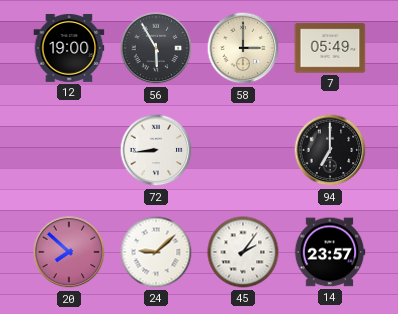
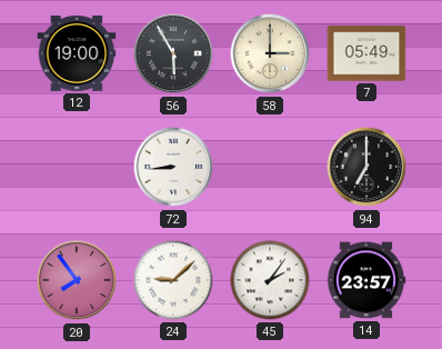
20: 7:52 -> 7:54 (77, 280)
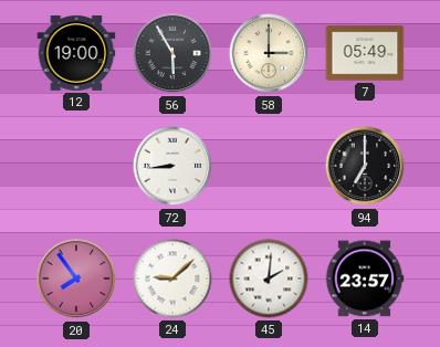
45: 2:06 -> 2:01 (269, 278)
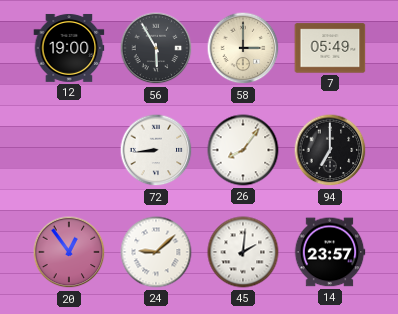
26: none -> 8:06 (243, 150)
20: 7:54 -> 12:54 (69, 252)
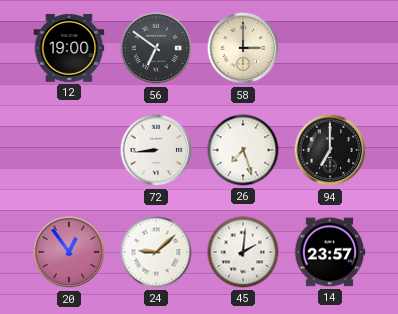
56: 5:55 -> 6:51 (156, 48)
7: 05:49 -> none (330, 48)
26: 8:06 -> 7:27 (243, 150)
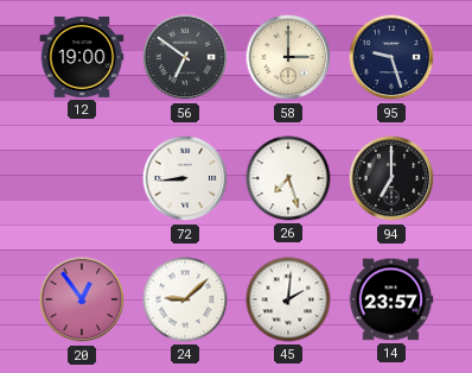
95: none -> 9:27 (391, 57)
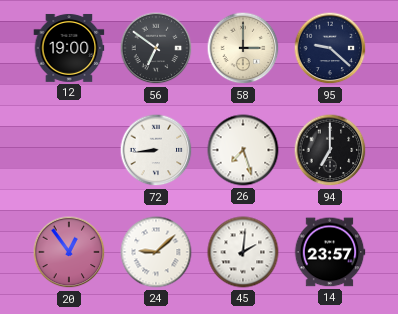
95: 9:27 -> 9:22 (330, 48)
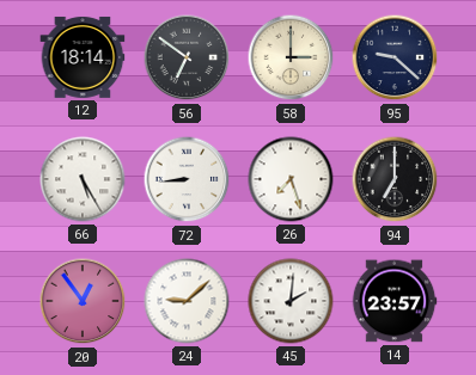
12: 19:00 -> 18:14 (83, 57)
66: none -> 5:25 (83, 179)
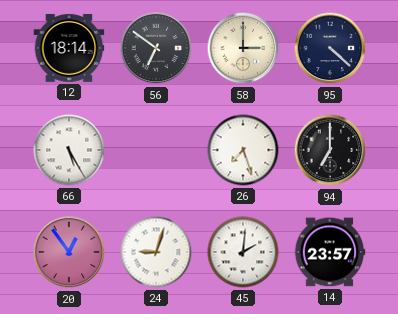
95: 9:22 -> 4:22 (330, 48)
72: 8:44 -> none (187, 179)
24: 9:08 -> 9:03 (156, 252)
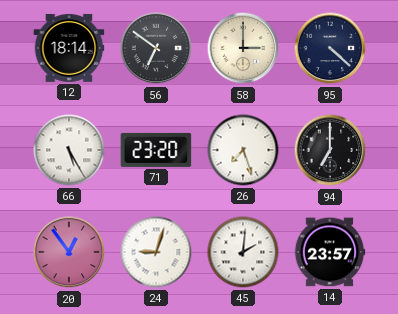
71: none -> 23:20 (156, 150)
